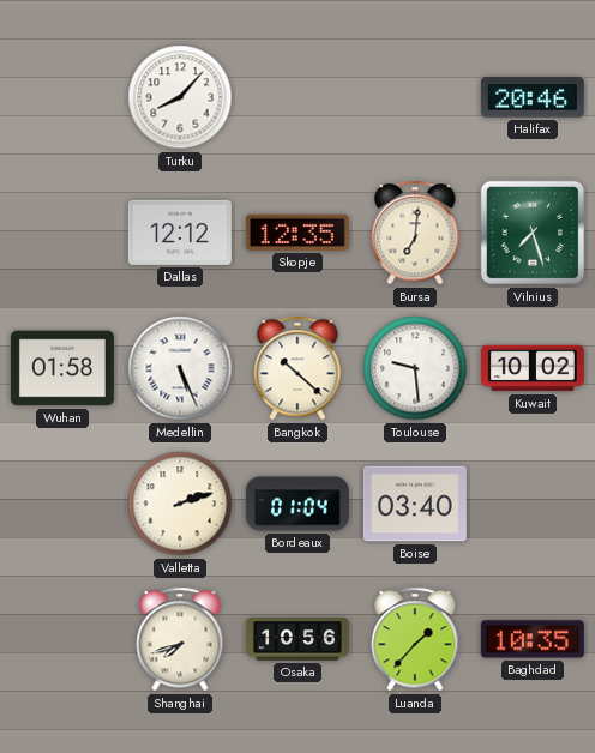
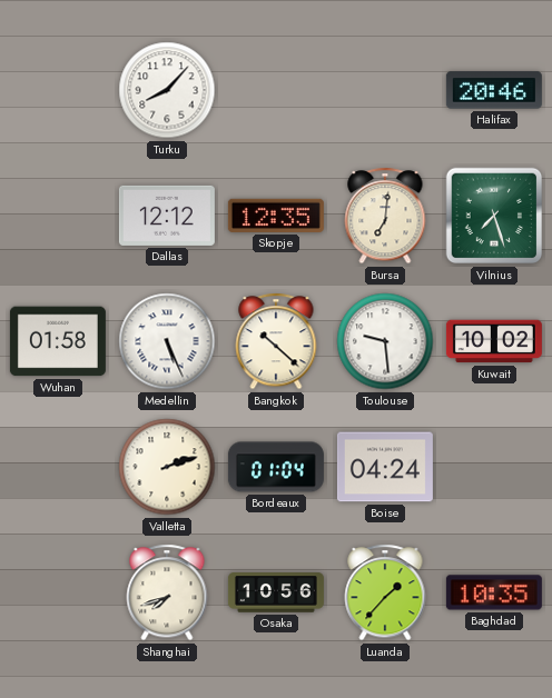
Boise: 03:40 -> 04:24 (385, 467)
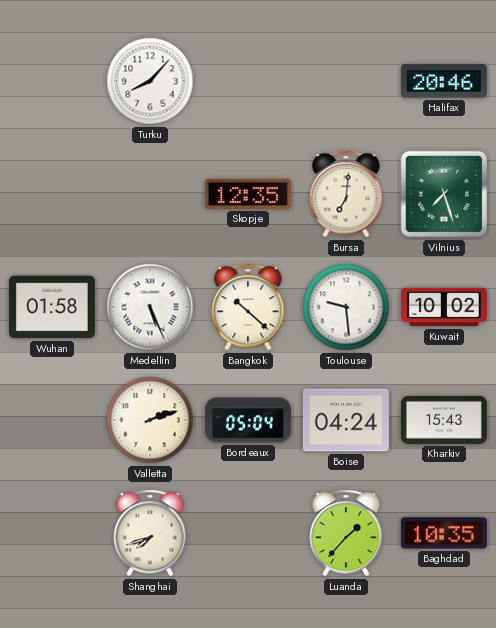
Dallas: 12:12 -> none (167, 216)
Bordeaux: 01:04 -> 05:04 (248, 420)
Kharkiv: none -> 15:43 (444, 420)
Osaka: 10:56 -> none (276, 592)
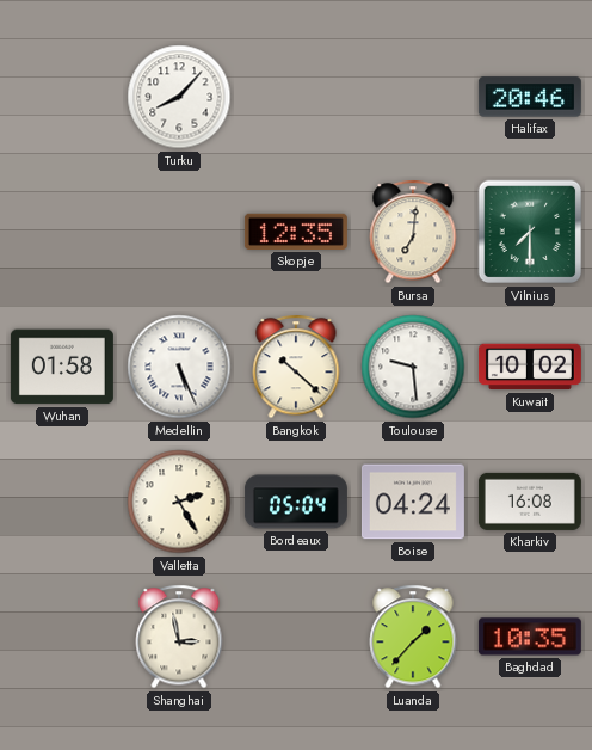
Vilnius: 7:27 -> 7:30 (530, 232)
Valletta: 2:12 -> 2:25 (179, 502)
Kharkiv: 15:43 -> 16:08 (530, 502)
Shanghai: 7:42 -> 2:58 (179, 637)
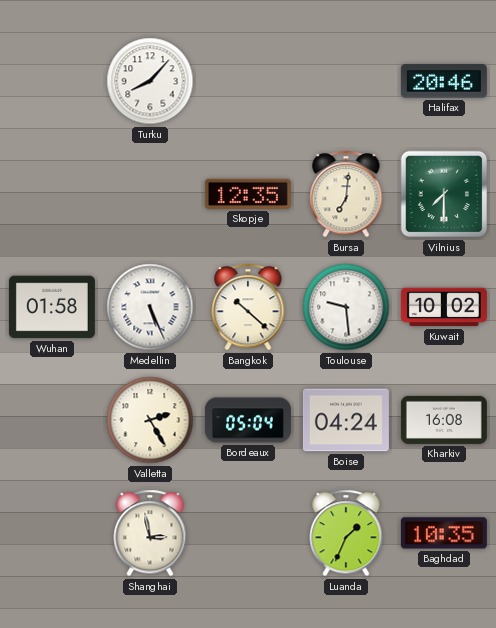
Luanda: 1:37 -> 1:34 (346, 533)
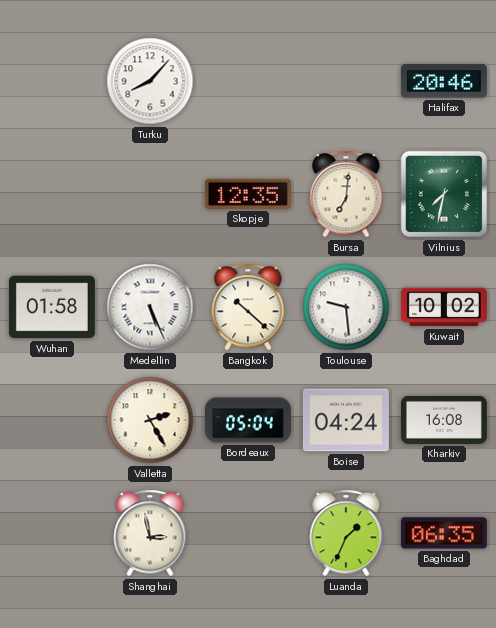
Vilnius: 7:30 -> 7:32 (444, 194)
Baghdad: 10:35 -> 06:35 (444, 533)
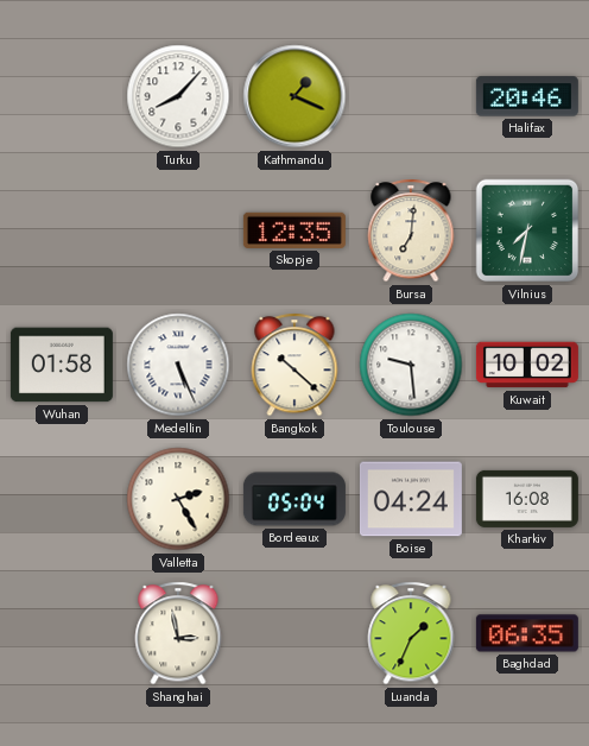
Kathmandu: none -> 1:19 (294, 96)
